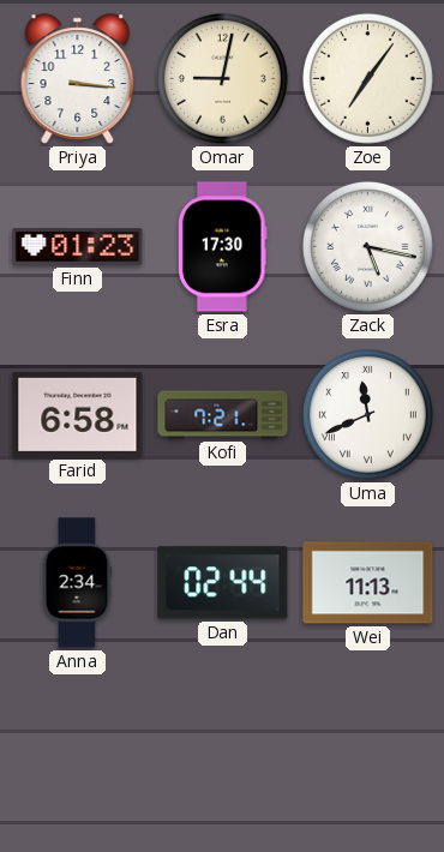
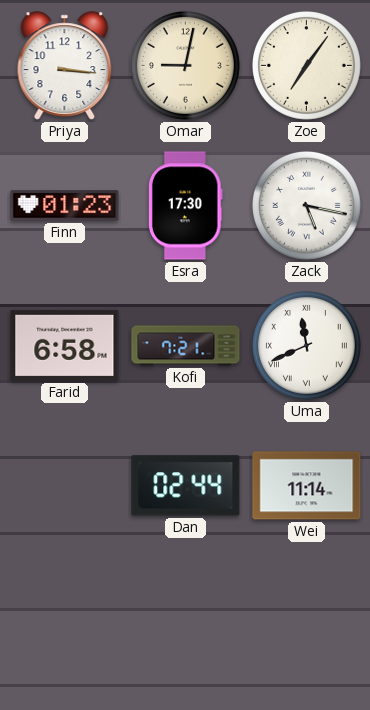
Anna: 2:34 -> none (77, 583)
Wei: 11:13 -> 11:14 (307, 486)
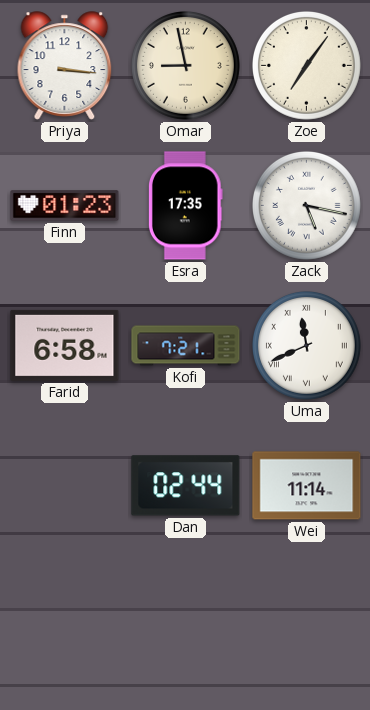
Omar: 9:02 -> 8:58 (185, 65)
Esra: 17:30 -> 17:35 (185, 206)
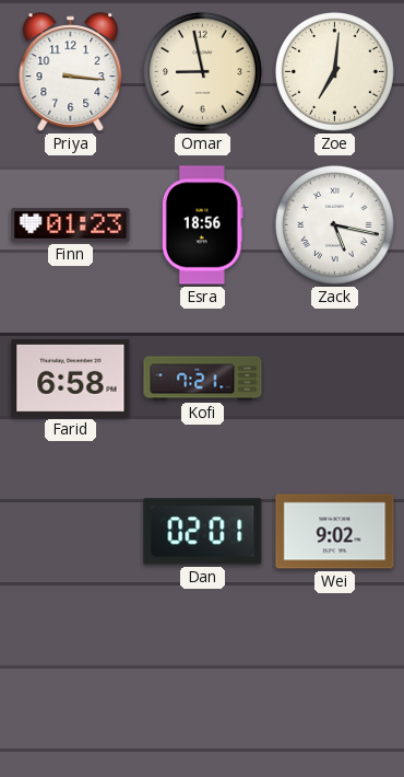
Zoe: 7:06 -> 7:01 (334, 71)
Esra: 17:35 -> 18:56 (202, 225)
Uma: 11:41 -> none (306, 345)
Dan: 02:44 -> 02:01 (203, 532)
Wei: 11:14 -> 9:02 (335, 532)
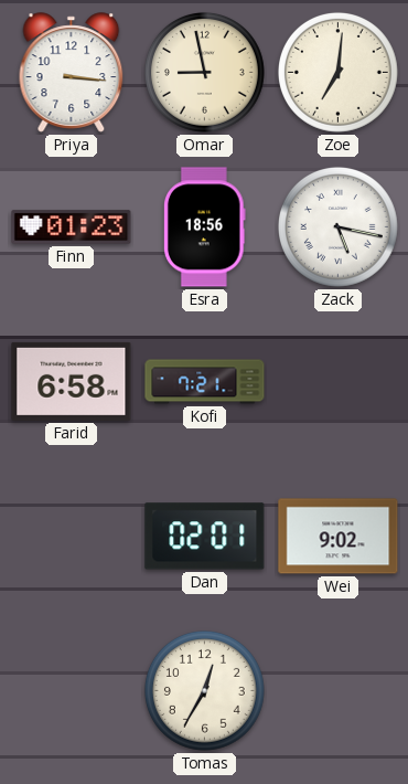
Tomas: none -> 12:35 (204, 690)
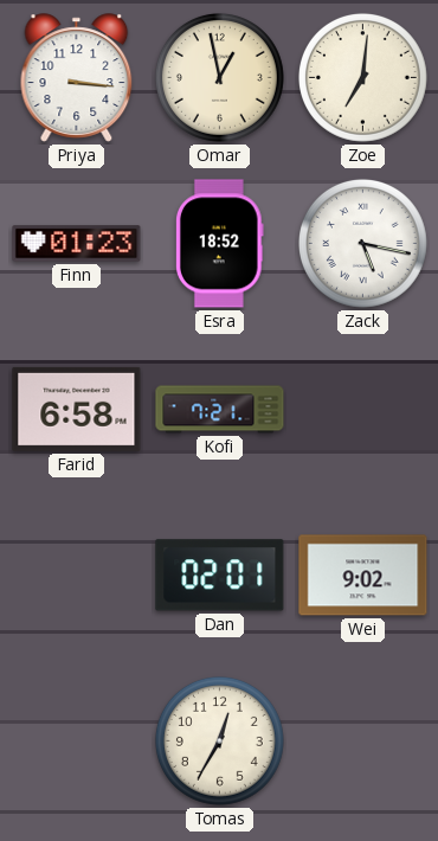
Omar: 8:58 -> 12:58 (219, 77)
Esra: 18:56 -> 18:52 (219, 244)
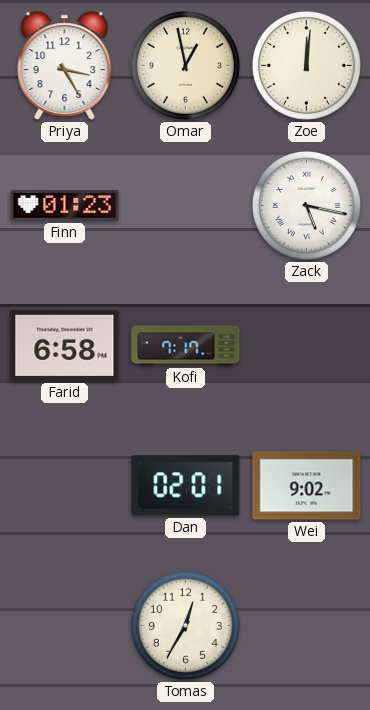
Priya: 3:16 -> 3:25 (65, 66)
Zoe: 7:01 -> 12:01 (306, 65)
Esra: 18:52 -> none (219, 244)
Kofi: 7:21 -> 7:17 (186, 346)
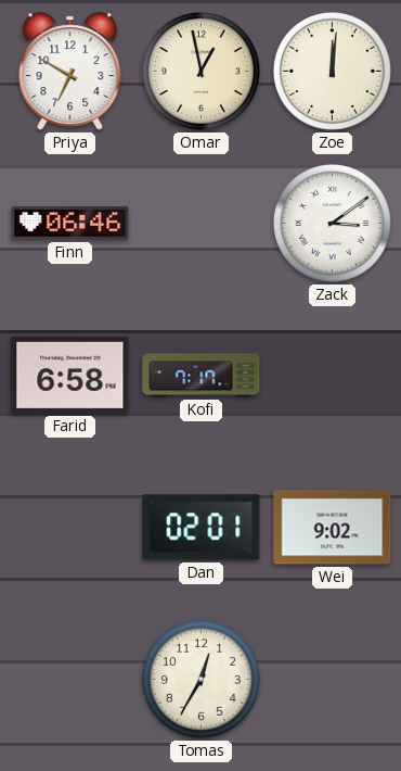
Priya: 3:25 -> 6:50 (70, 72)
Finn: 01:23 -> 06:46 (70, 224)
Zack: 5:17 -> 3:09 (332, 223)
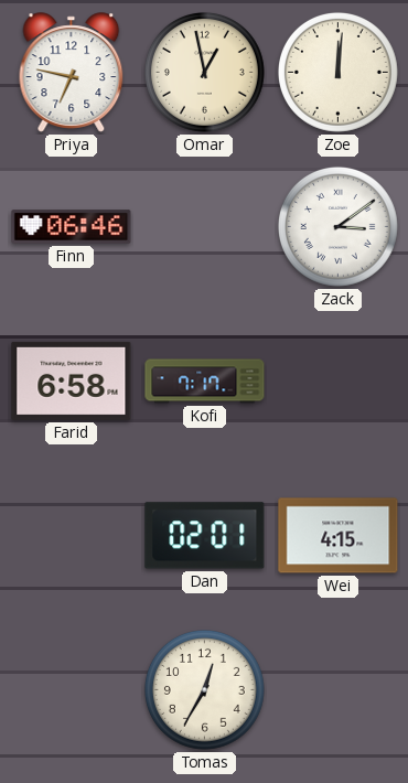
Priya: 6:50 -> 6:47 (72, 73)
Wei: 9:02 -> 4:15 (339, 536)
